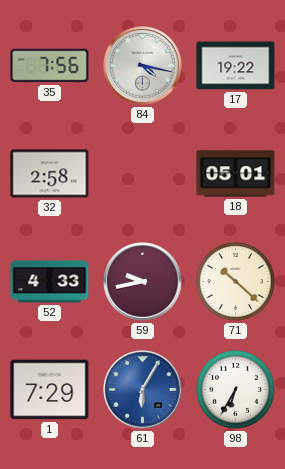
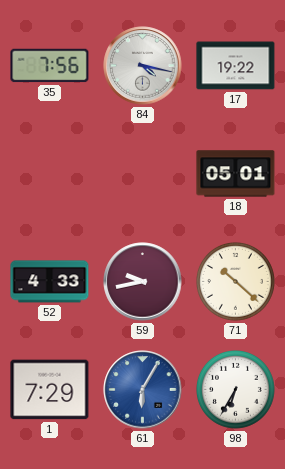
32: 2:58 -> none (50, 174)
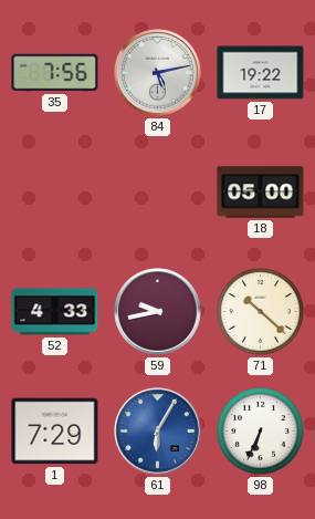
84: 4:17 -> 5:13 (158, 73)
18: 05:01 -> 05:00 (261, 193)
98: 6:35 -> 6:34 (261, 432)
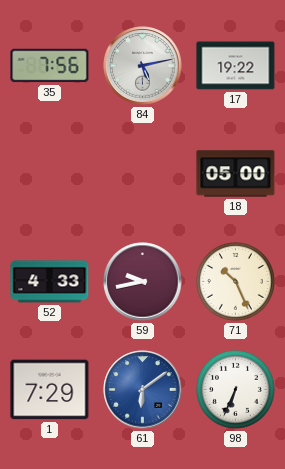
71: 10:22 -> 10:26 (236, 282)
61: 6:05 -> 6:09 (143, 390)
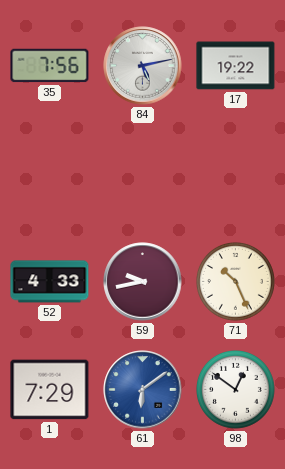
18: 05:00 -> none (236, 174)
98: 6:34 -> 12:51 (236, 390)
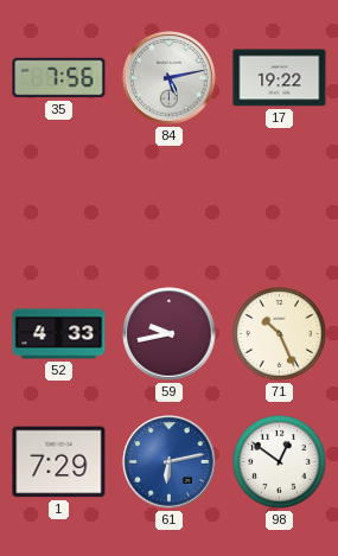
61: 6:09 -> 6:13 (170, 462)
